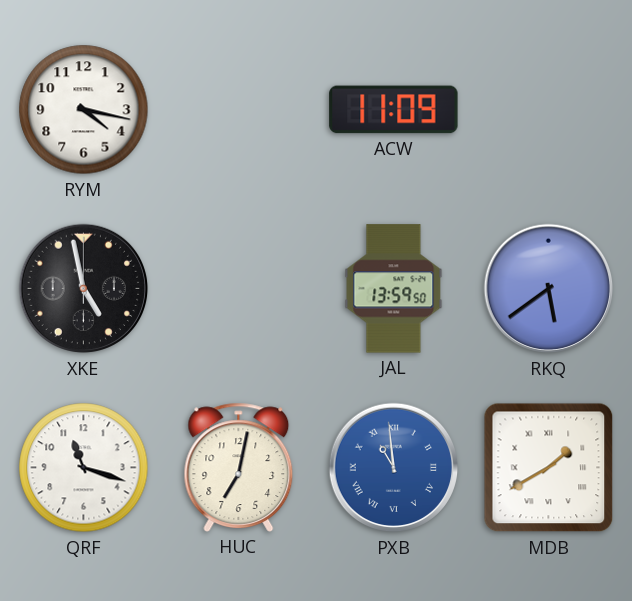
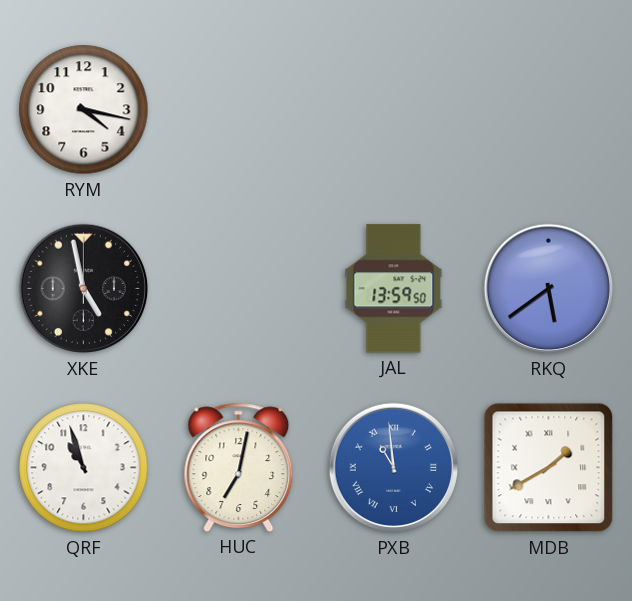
ACW: 11:09 -> none (394, 110)
QRF: 11:18 -> 10:57 (84, 468)
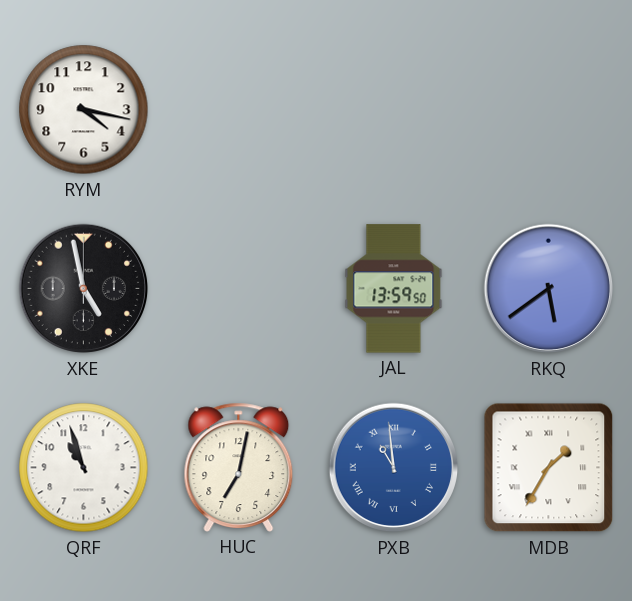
MDB: 1:40 -> 1:35 (549, 468)
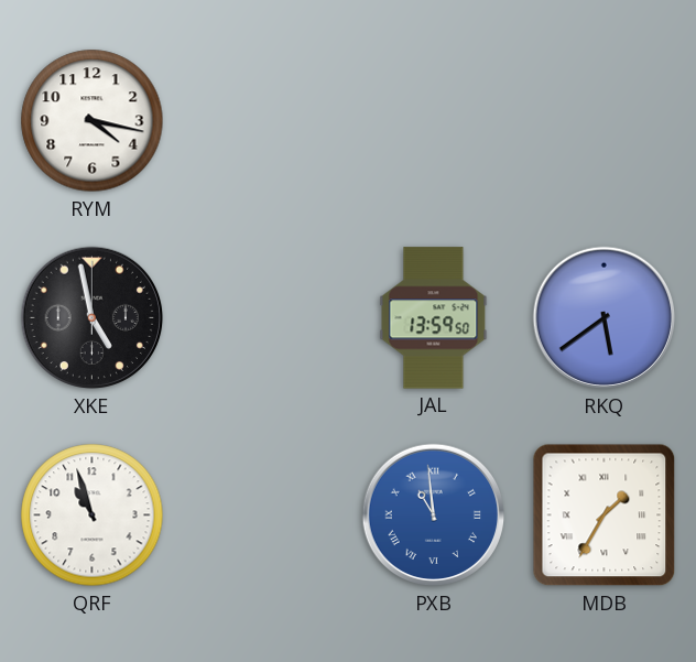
HUC: 7:02 -> none (239, 467)
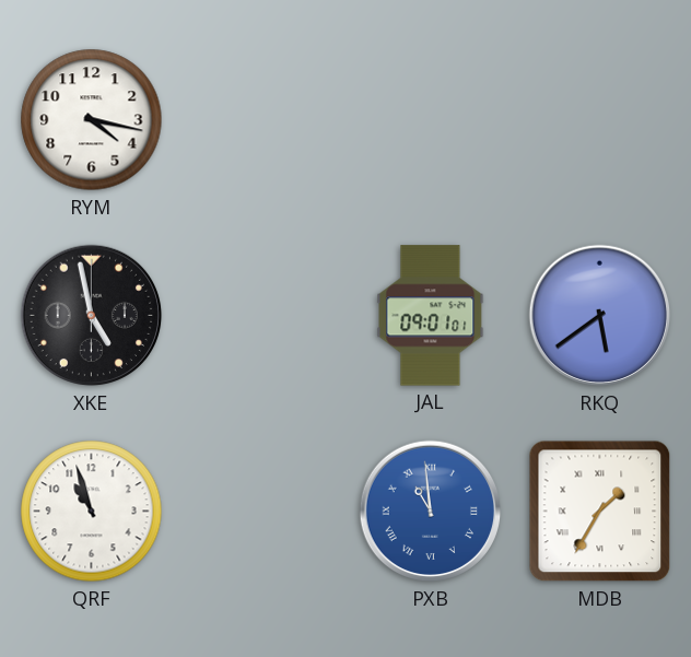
JAL: 13:59 -> 09:01 (431, 316)
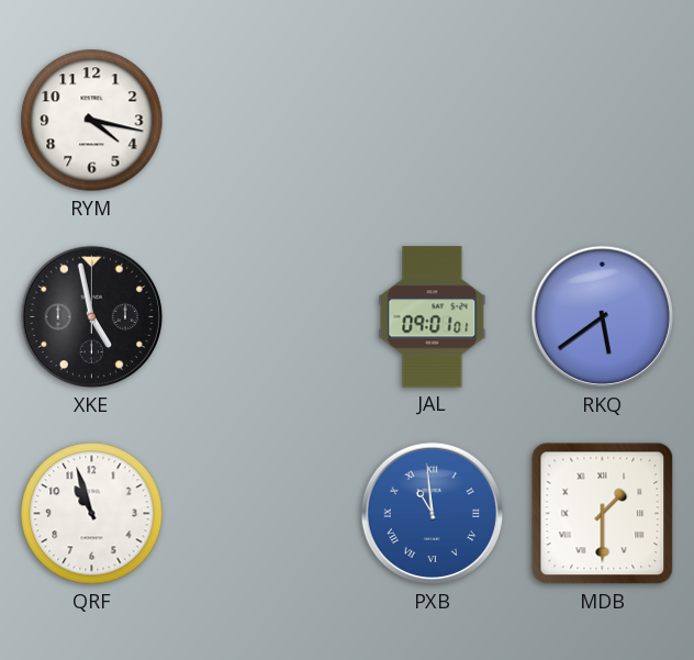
MDB: 1:35 -> 1:30 (603, 514)
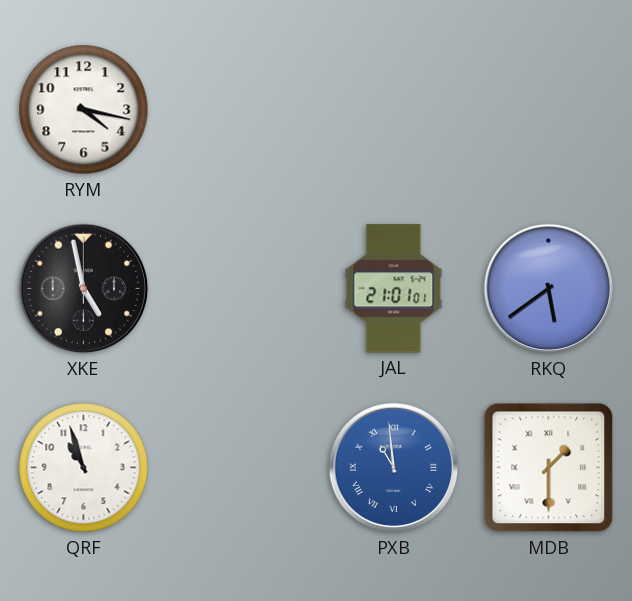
JAL: 09:01 -> 21:01 (394, 289)
